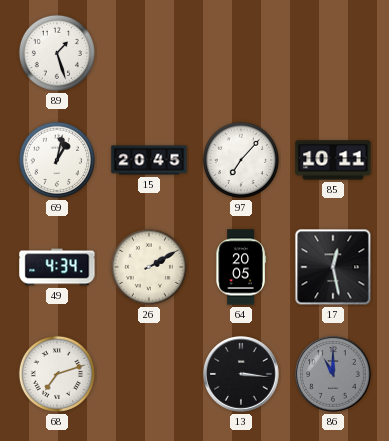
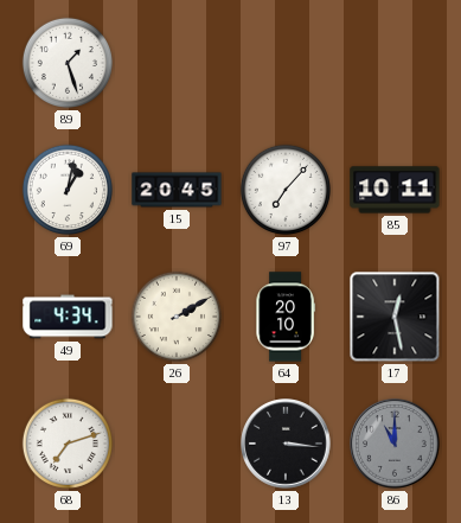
64: 20:05 -> 20:10 (286, 317)
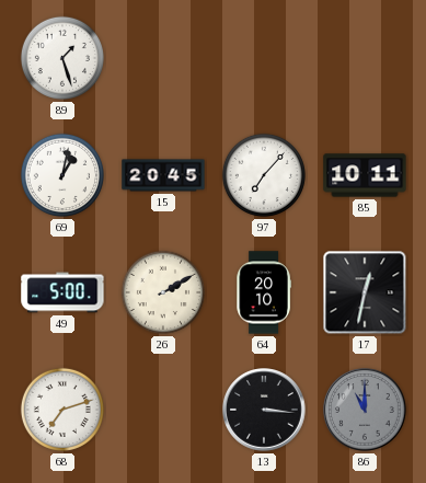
49: 4:34 -> 5:00 (62, 292)
17: 12:28 -> 12:32 (365, 292)
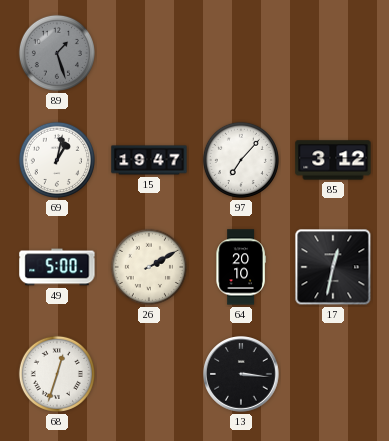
89 dial: white -> grey (57, 53)
15: 20:45 -> 19:47 (149, 160)
85: 10:11 -> 3:12 (333, 160)
68: 7:12 -> 12:33 (57, 374)
86: 11:00 -> none (365, 410)
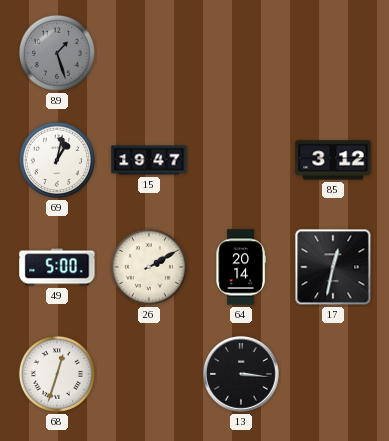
97: 7:07 -> none (241, 160)
64: 20:10 -> 20:14 (241, 267)
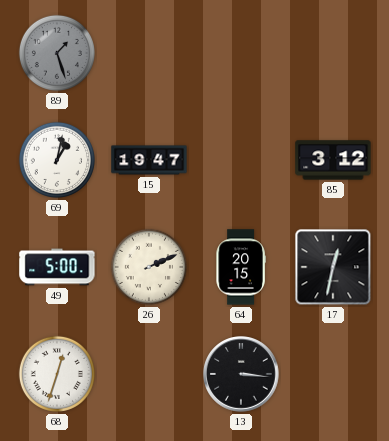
26: 2:10 -> 2:11 (149, 267)
64: 20:14 -> 20:15 (241, 267)
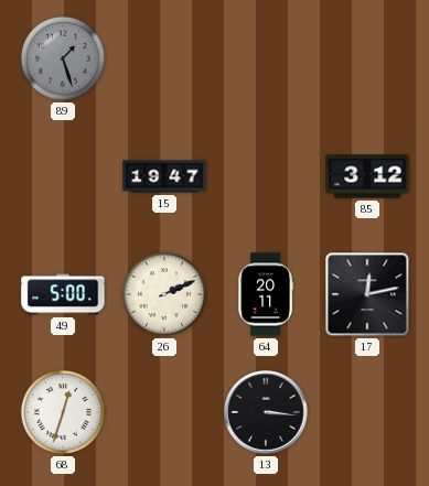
69: 1:02 -> none (57, 160)
64: 20:15 -> 20:11 (266, 294)
17: 12:32 -> 12:13 (367, 294)
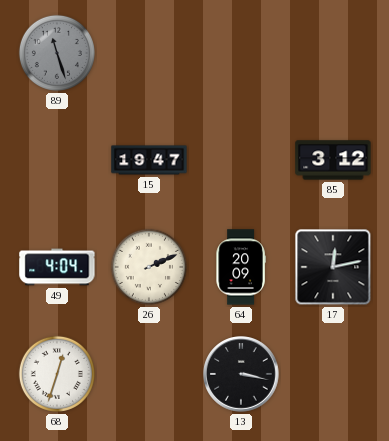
89: 1:27 -> 11:27 (57, 53)
49: 5:00 -> 4:04 (57, 267)
64: 20:11 -> 20:09 (241, 267)
13: 3:16 -> 3:17 (241, 374)
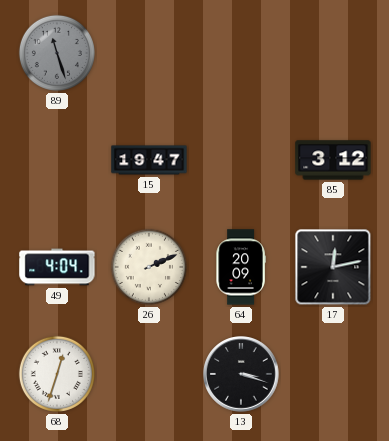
13: 3:17 -> 3:18 (241, 374)
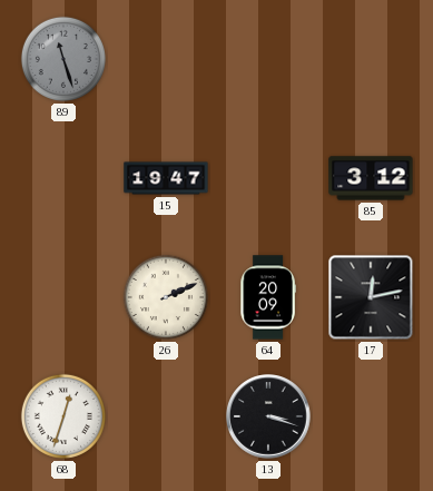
49: 4:04 -> none (57, 267)
